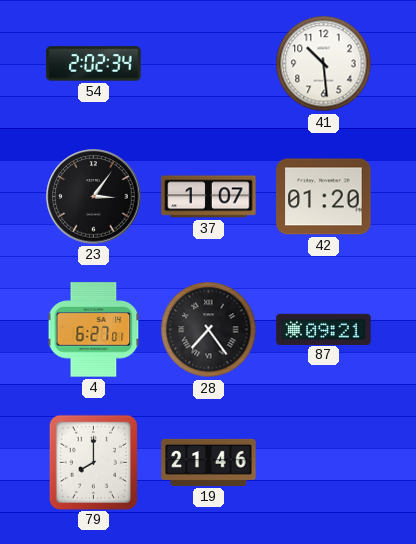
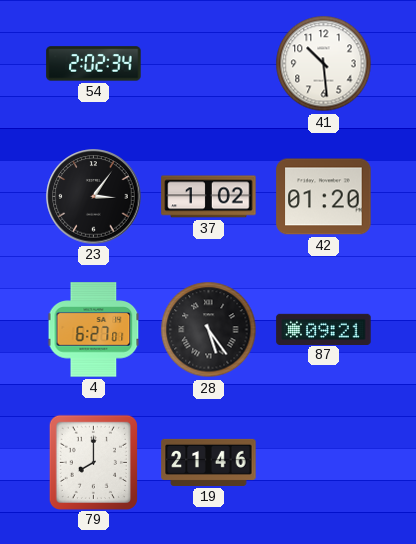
37: 1:07 -> 1:02 (209, 197)
28: 7:24 -> 5:24 (209, 330)
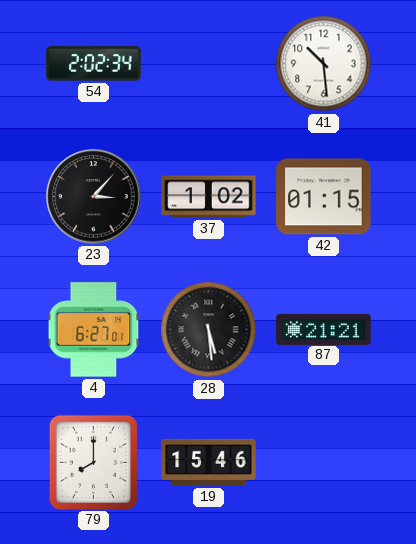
23: 3:06 -> 3:07 (94, 197)
42: 01:20 -> 01:15 (324, 197)
28: 5:24 -> 5:29 (209, 330)
87: 09:21 -> 21:21 (324, 329)
19: 21:46 -> 15:46 (209, 462)
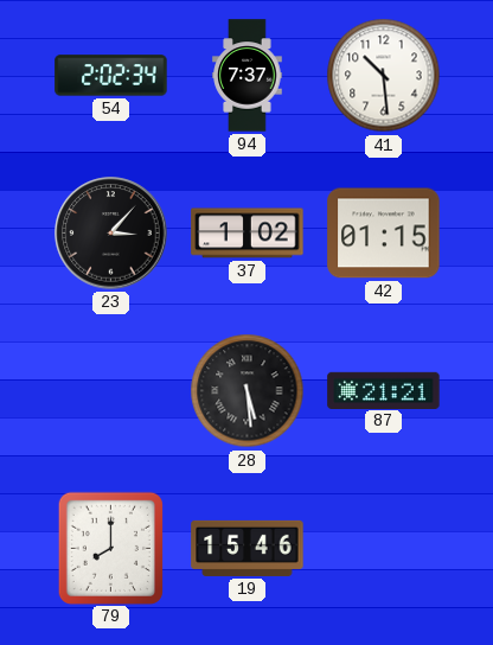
94: none -> 7:37 (248, 76)
4: 6:27 -> none (94, 330)
